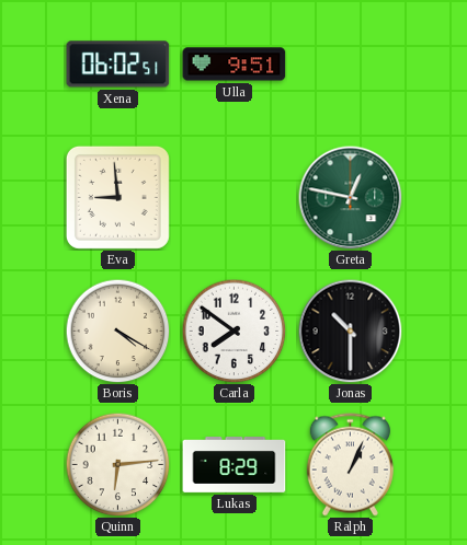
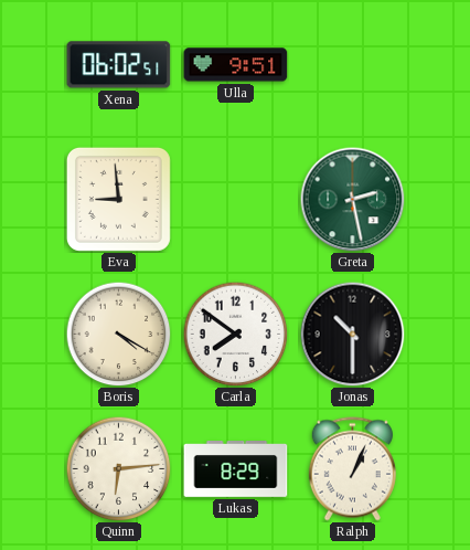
Greta: 12:47 -> 2:28 (352, 199)
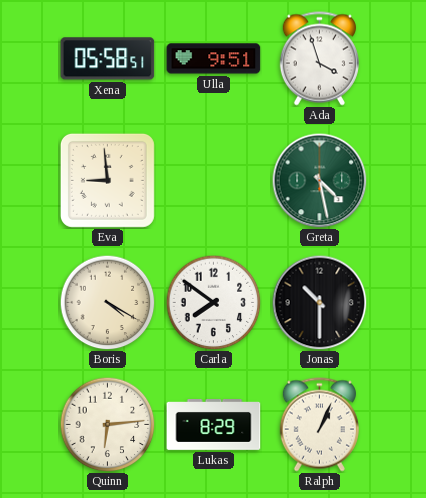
Xena: 06:02 -> 05:58 (108, 59)
Ada: none -> 3:57 (319, 59)
Greta: 2:28 -> 4:28 (319, 180)
